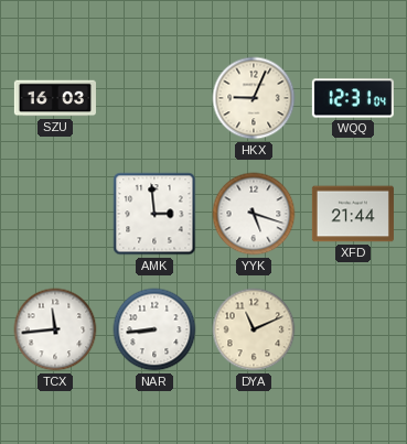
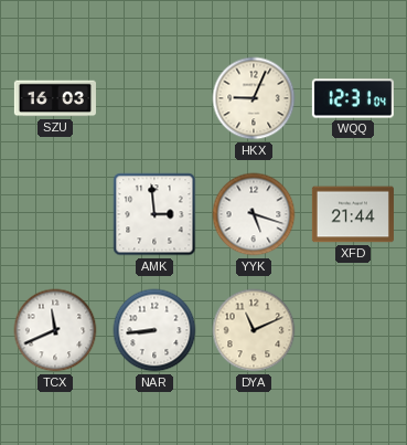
TCX: 11:44 -> 11:41 (55, 330)
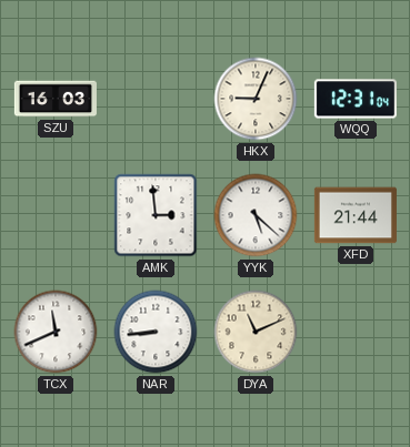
YYK: 5:18 -> 5:22 (256, 215)
